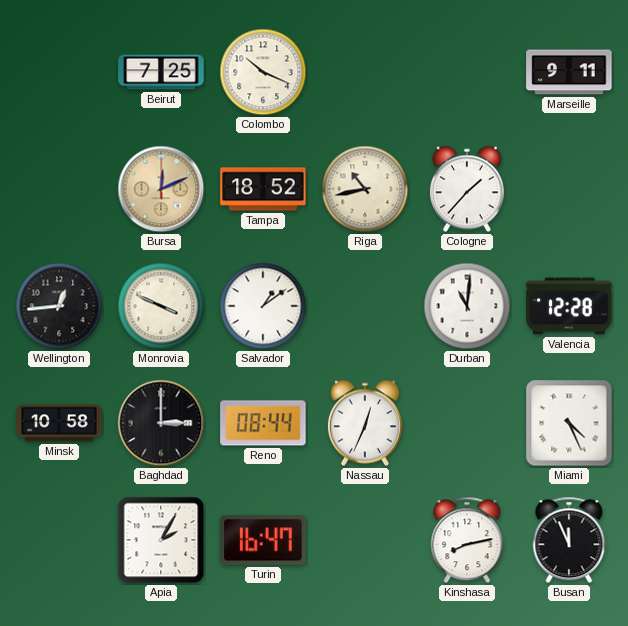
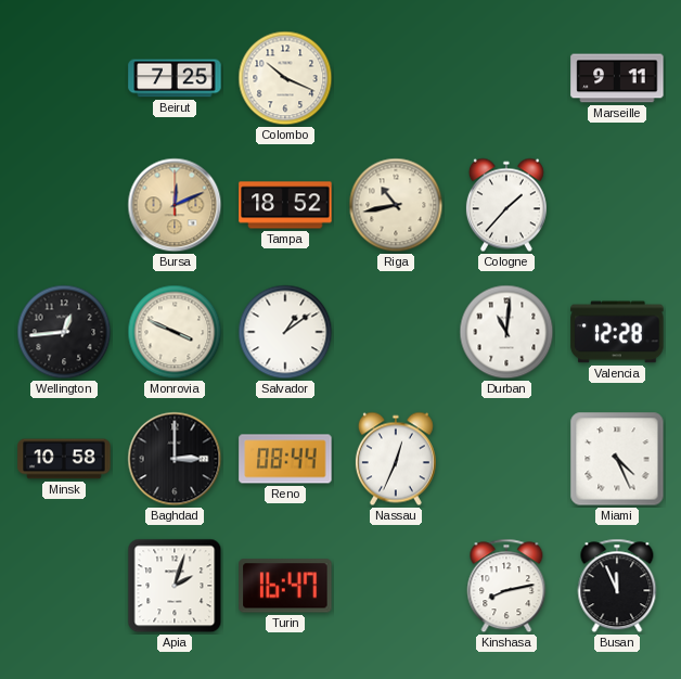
Apia: 2:05 -> 2:03 (175, 586)
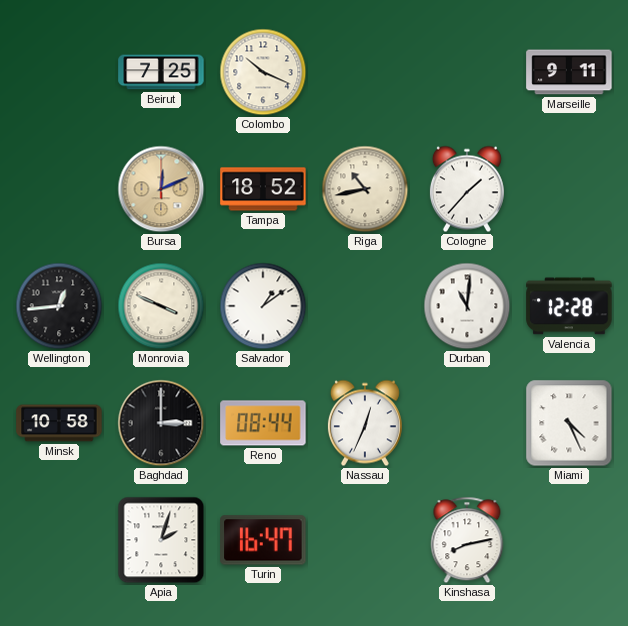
Busan: 11:56 -> none (617, 586)
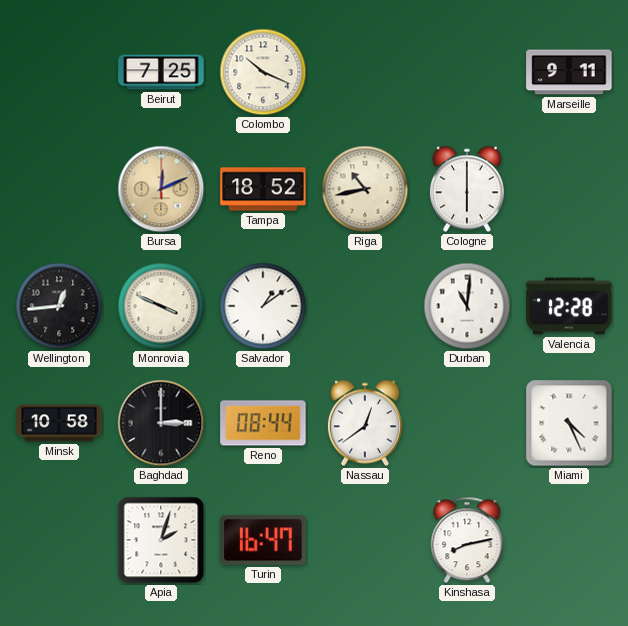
Cologne: 1:37 -> 6:00 (467, 189)
Nassau: 12:34 -> 12:39 (365, 423)
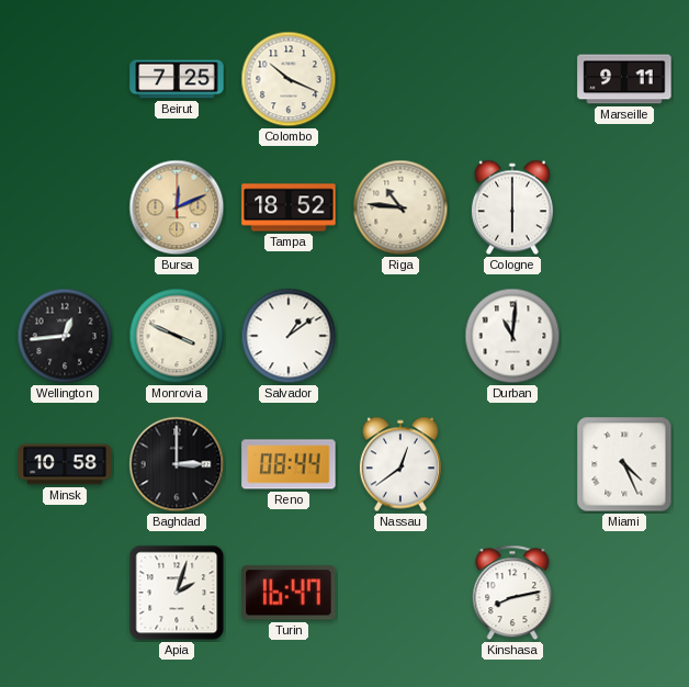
Riga: 10:43 -> 10:46 (400, 207)
Valencia: 12:28 -> none (569, 306)
